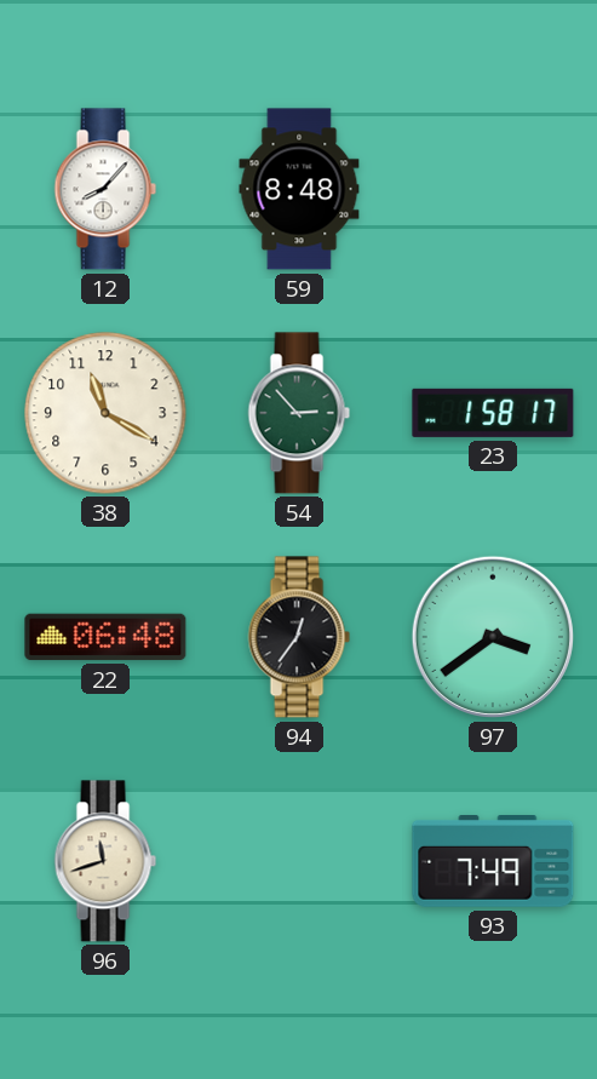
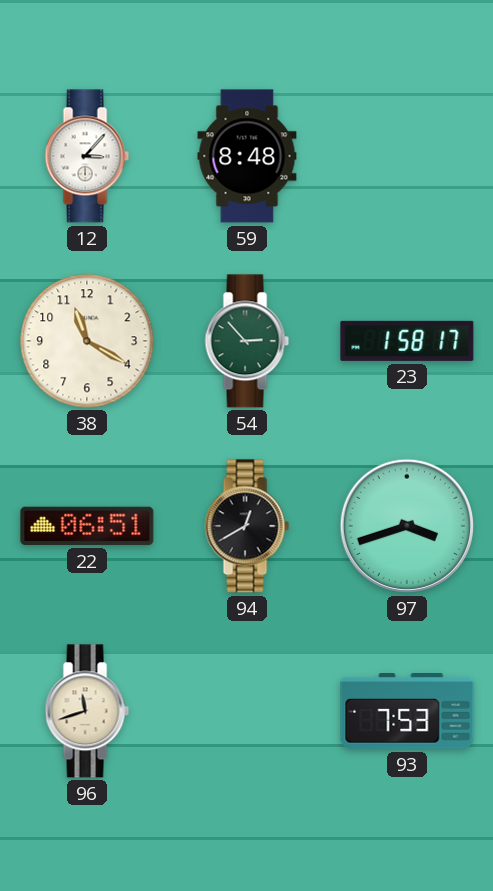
12: 8:07 -> 3:07 (87, 156)
22: 06:48 -> 06:51 (87, 526)
94: 12:36 -> 12:40 (247, 526)
97: 3:39 -> 3:42 (407, 526)
93: 7:49 -> 7:53 (407, 712)
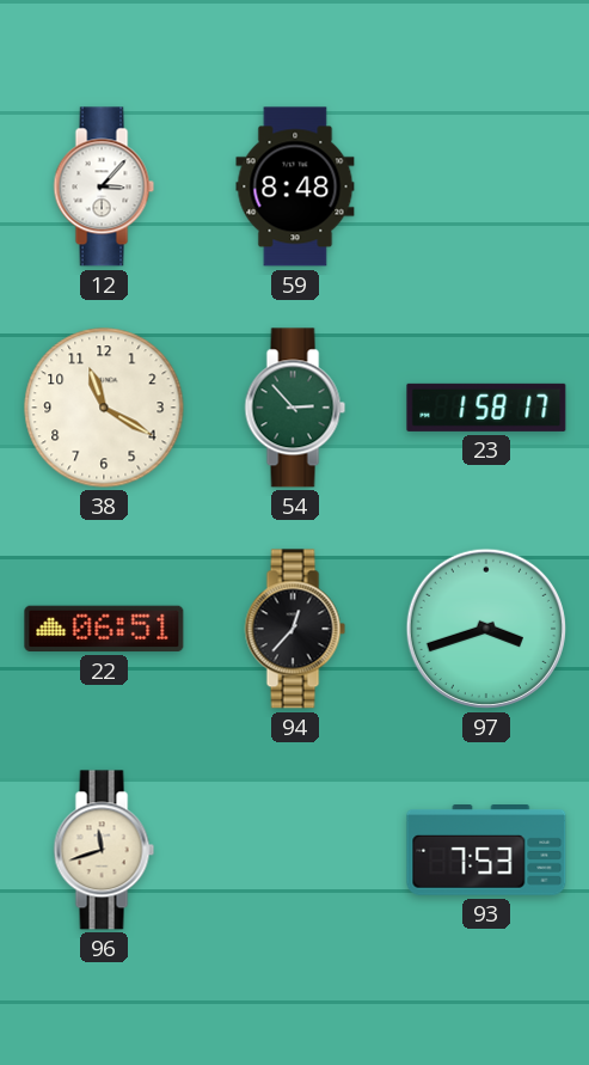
94: 12:40 -> 12:37 (295, 629)
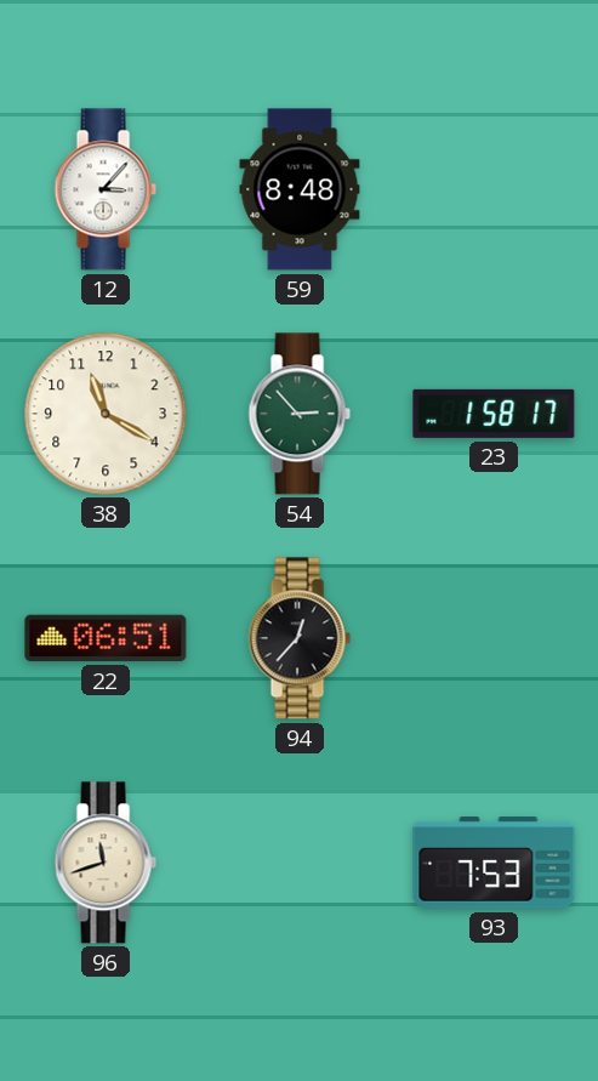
97: 3:42 -> none (486, 629)
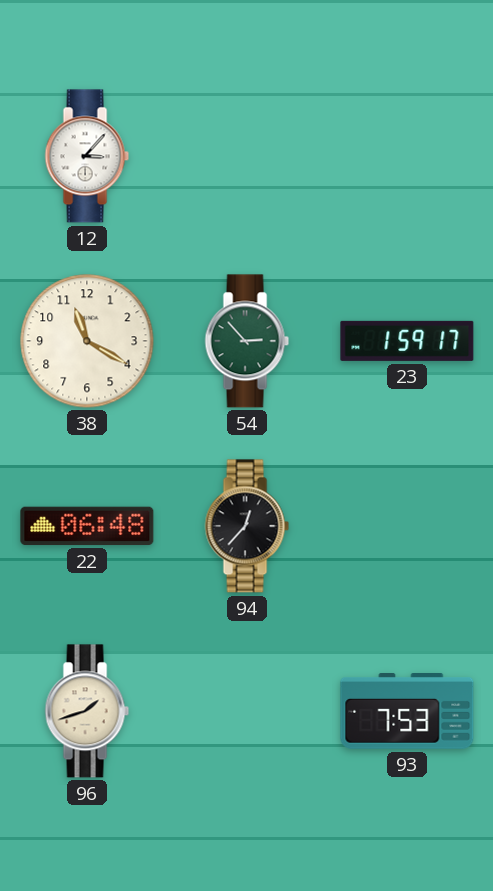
59: 8:48 -> none (300, 189)
23: 1:58 -> 1:59 (407, 341)
22: 06:51 -> 06:48 (87, 526)
96: 11:42 -> 1:42 (87, 711)
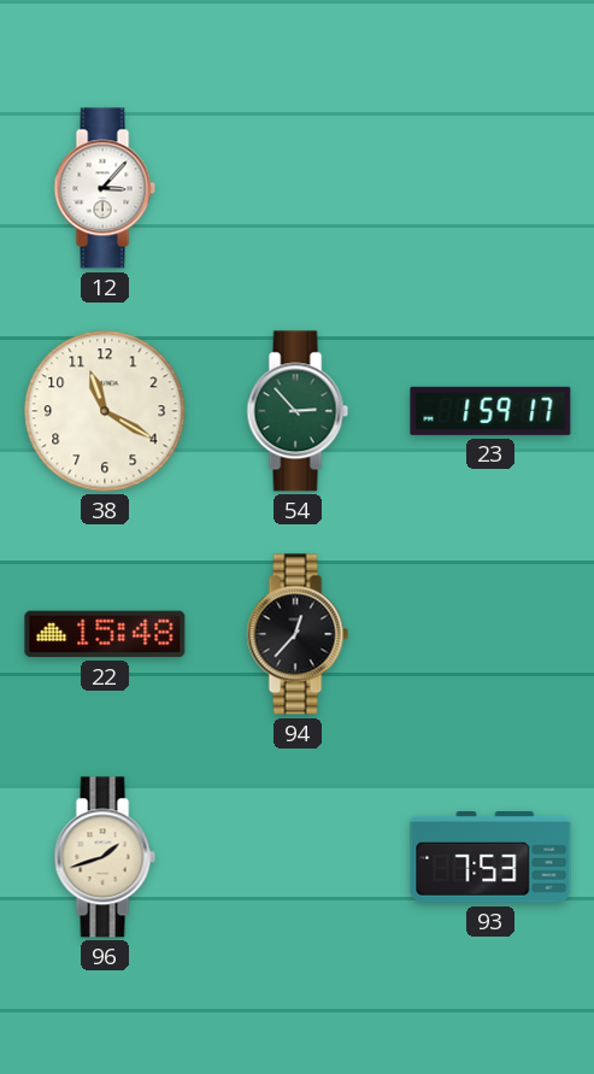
22: 06:48 -> 15:48 (105, 634)
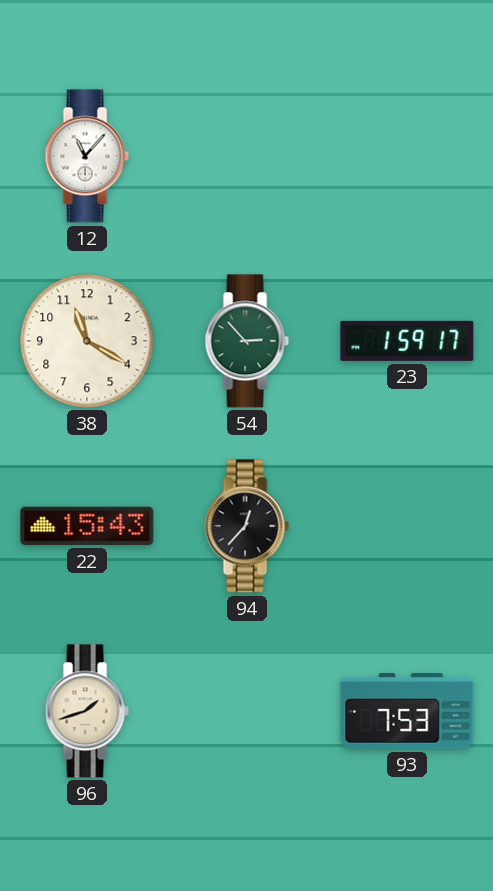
12: 3:07 -> 11:07 (87, 156)
22: 15:48 -> 15:43 (87, 526)
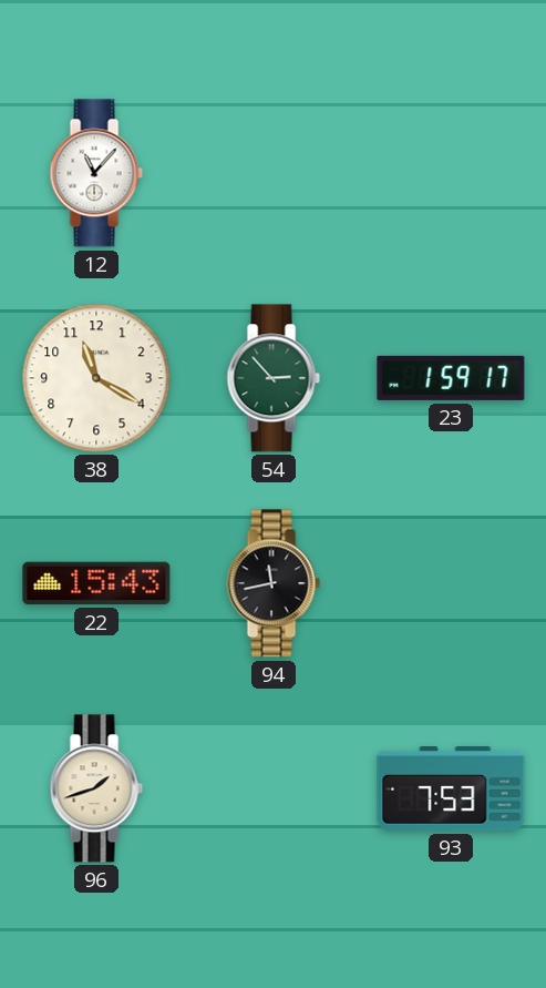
94: 12:37 -> 11:43 (274, 583)
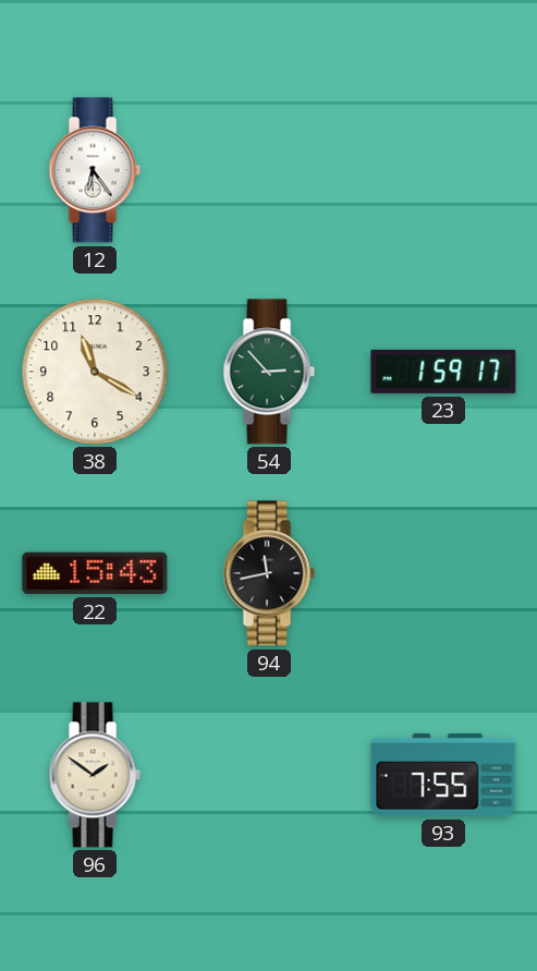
12: 11:07 -> 6:24 (95, 170)
96: 1:42 -> 1:51 (95, 775)
93: 7:53 -> 7:55 (443, 776)
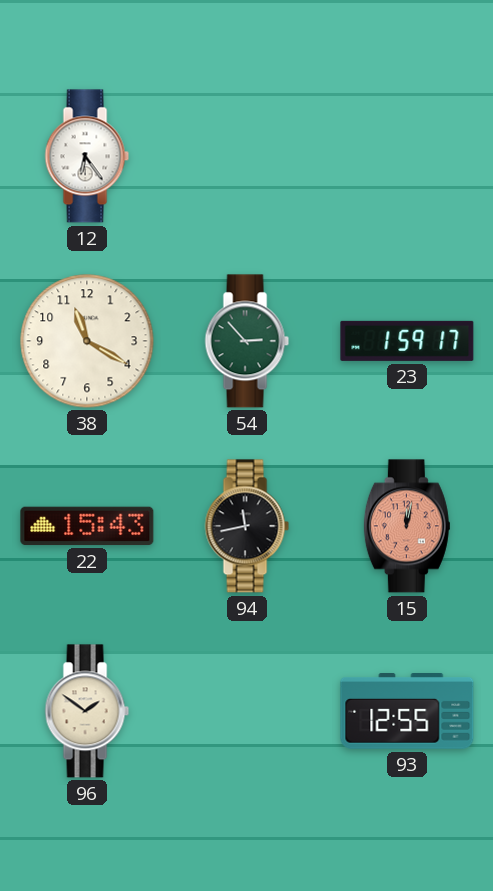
15: none -> 12:02 (407, 526)
93: 7:55 -> 12:55 (407, 712)
